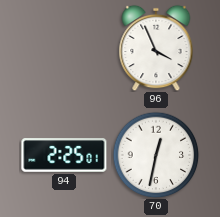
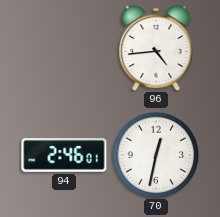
96: 3:56 -> 4:44 (156, 48)
94: 2:25 -> 2:46 (64, 155)
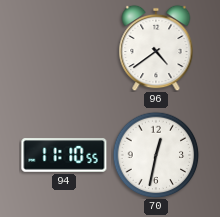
96: 4:44 -> 4:39 (156, 48)
94: 2:46 -> 11:10 (64, 155)
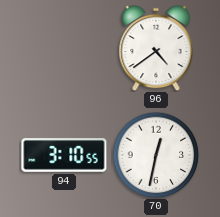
94: 11:10 -> 3:10 (64, 155)
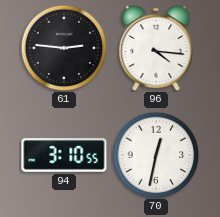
61: none -> 2:46 (64, 48)
96: 4:39 -> 4:16 (156, 48)
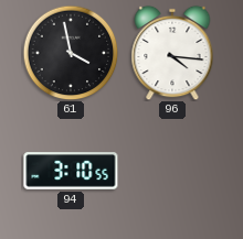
61: 2:46 -> 3:58 (71, 53)
70: 12:32 -> none (156, 155)
